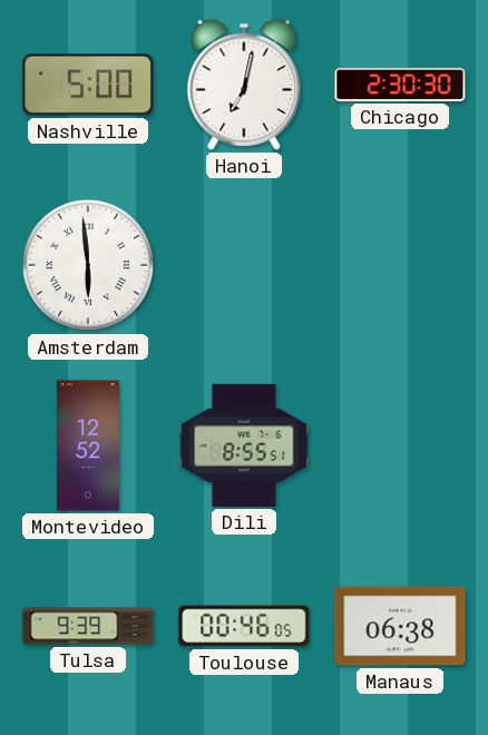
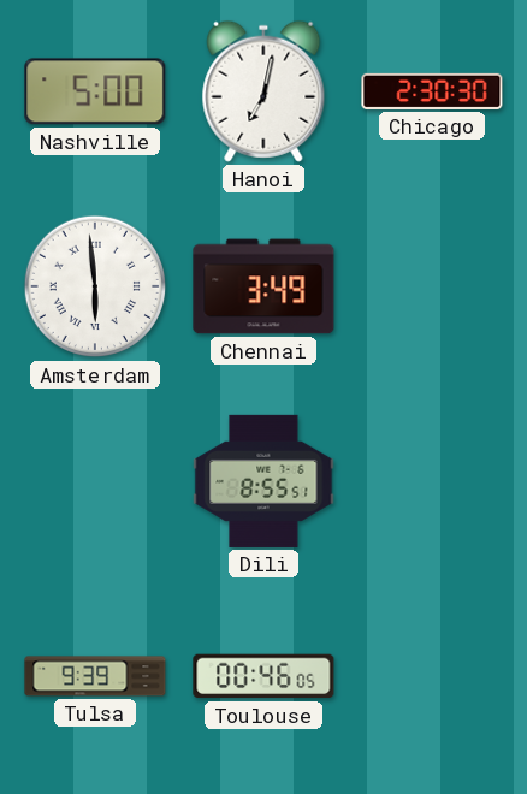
Chennai: none -> 3:49 (263, 286)
Montevideo: 12:52 -> none (89, 445)
Manaus: 06:38 -> none (400, 626)
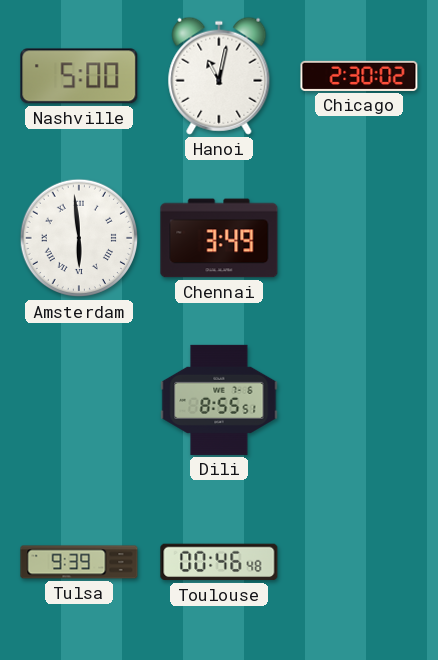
Hanoi: 7:02 -> 11:02 (219, 76)
Chicago: 2:30:30 -> 2:30:02 (359, 76)
Toulouse: 00:46:05 -> 00:46:48 (219, 562)
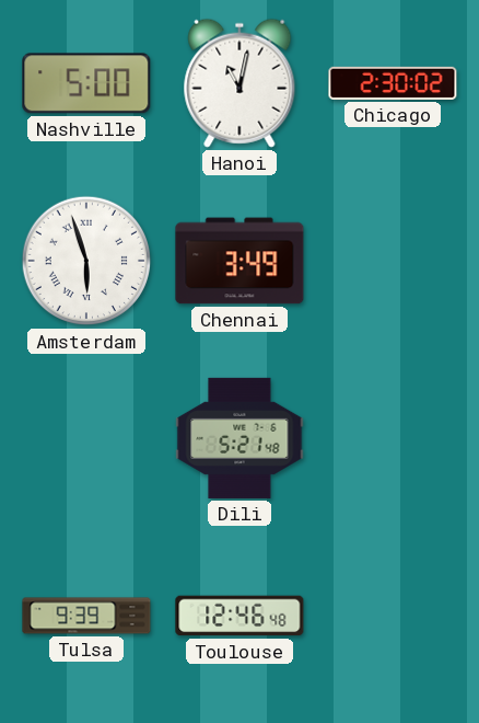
Amsterdam: 5:59 -> 5:57 (86, 261)
Dili: 8:55 -> 5:21 (240, 438)
Toulouse: 00:46 -> 12:46 (240, 616)
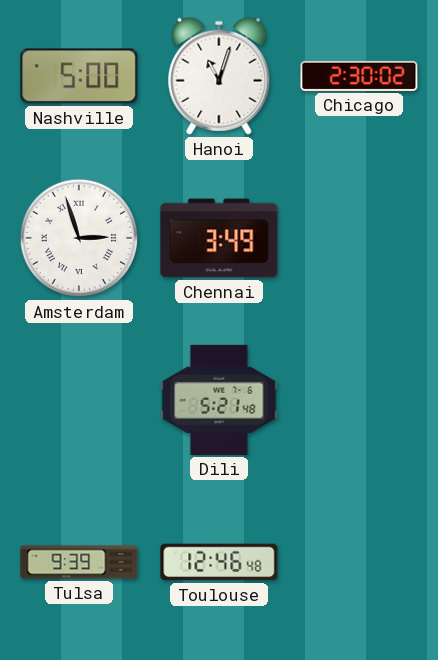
Hanoi: 11:02 -> 11:03 (219, 76)
Amsterdam: 5:57 -> 2:57 (79, 238)
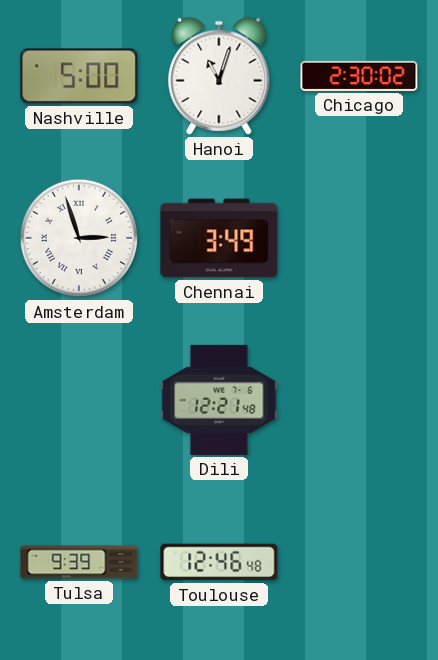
Dili: 5:21 -> 12:21 (219, 400)
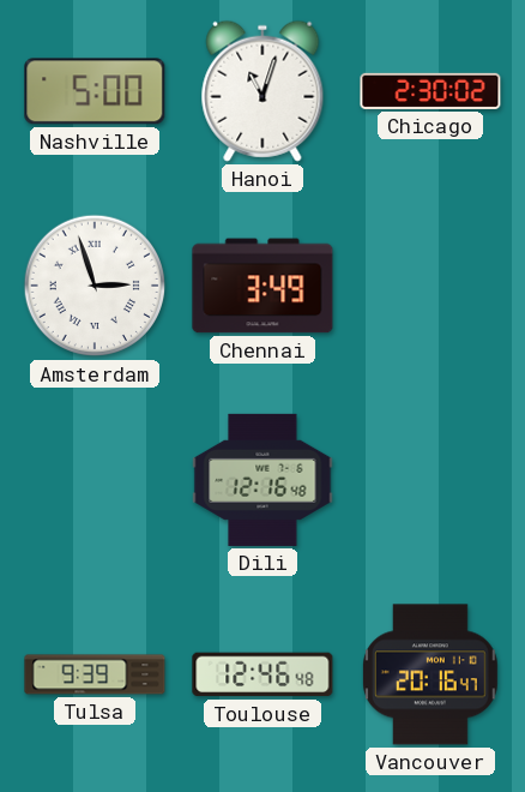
Dili: 12:21 -> 12:16 (262, 480)
Vancouver: none -> 20:16 (430, 674)
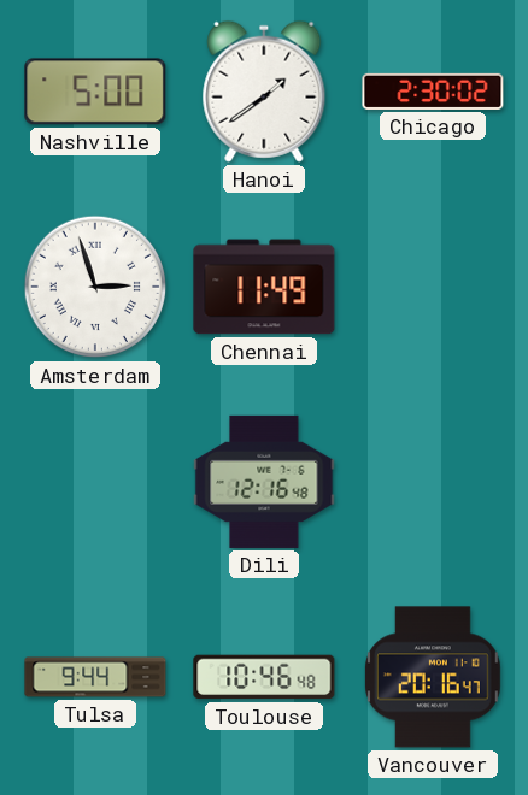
Hanoi: 11:03 -> 1:39 (264, 92)
Chennai: 3:49 -> 11:49 (264, 287)
Tulsa: 9:39 -> 9:44 (95, 677)
Toulouse: 12:46 -> 10:46 (264, 677)
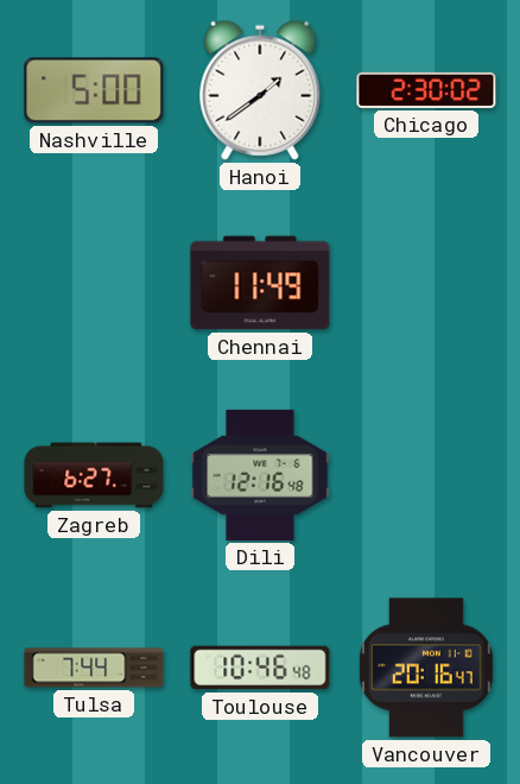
Amsterdam: 2:57 -> none (95, 287)
Zagreb: none -> 6:27 (94, 475)
Tulsa: 9:44 -> 7:44 (94, 668)
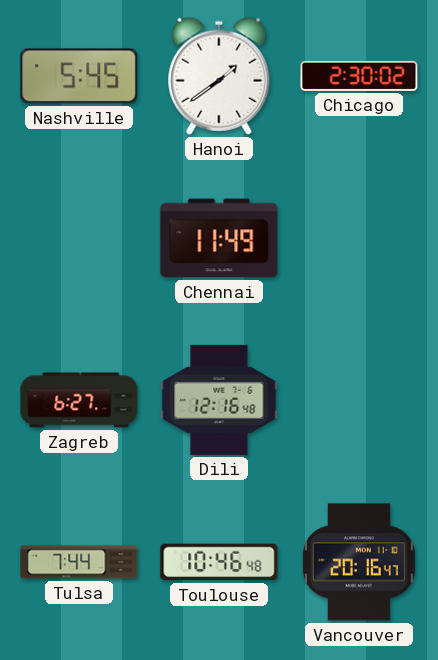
Nashville: 5:00 -> 5:45 (79, 76)
